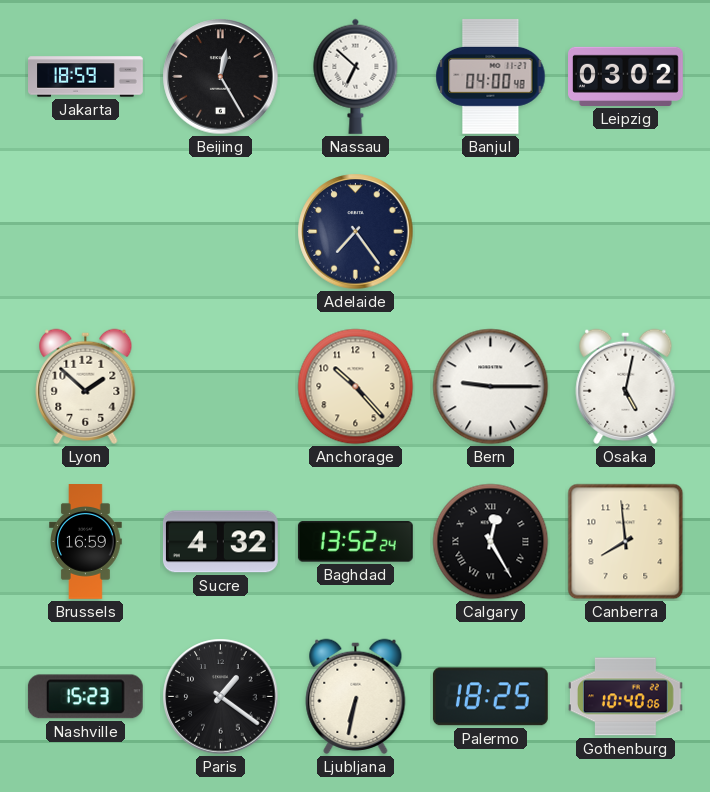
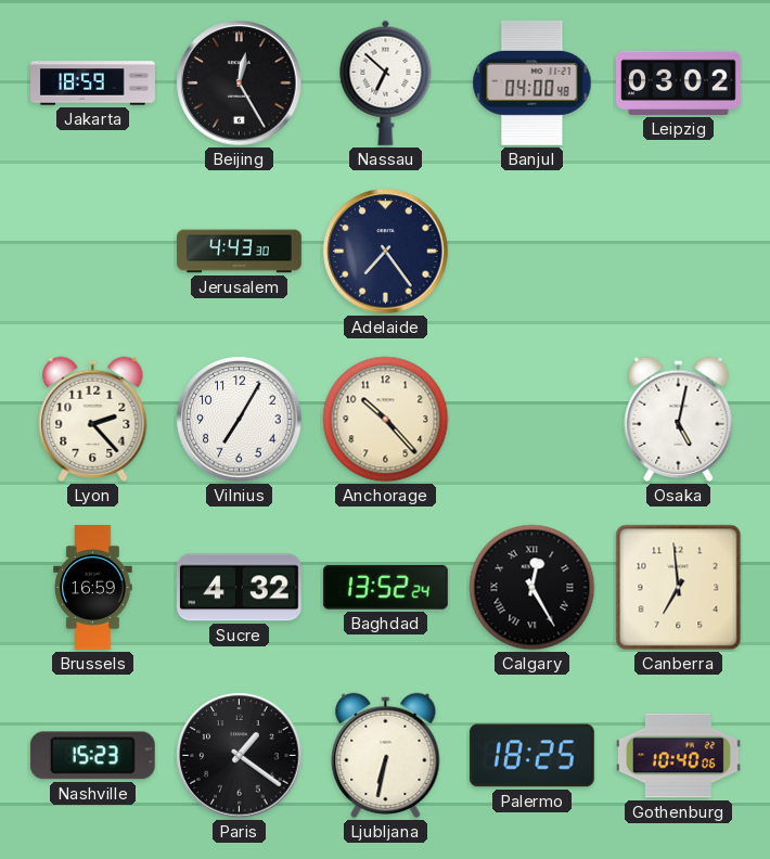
Jerusalem: none -> 4:43 (240, 252)
Lyon: 1:52 -> 2:23 (93, 419)
Vilnius: none -> 7:05 (240, 420)
Bern: 9:15 -> none (491, 387)
Canberra: 7:59 -> 6:59 (679, 588)
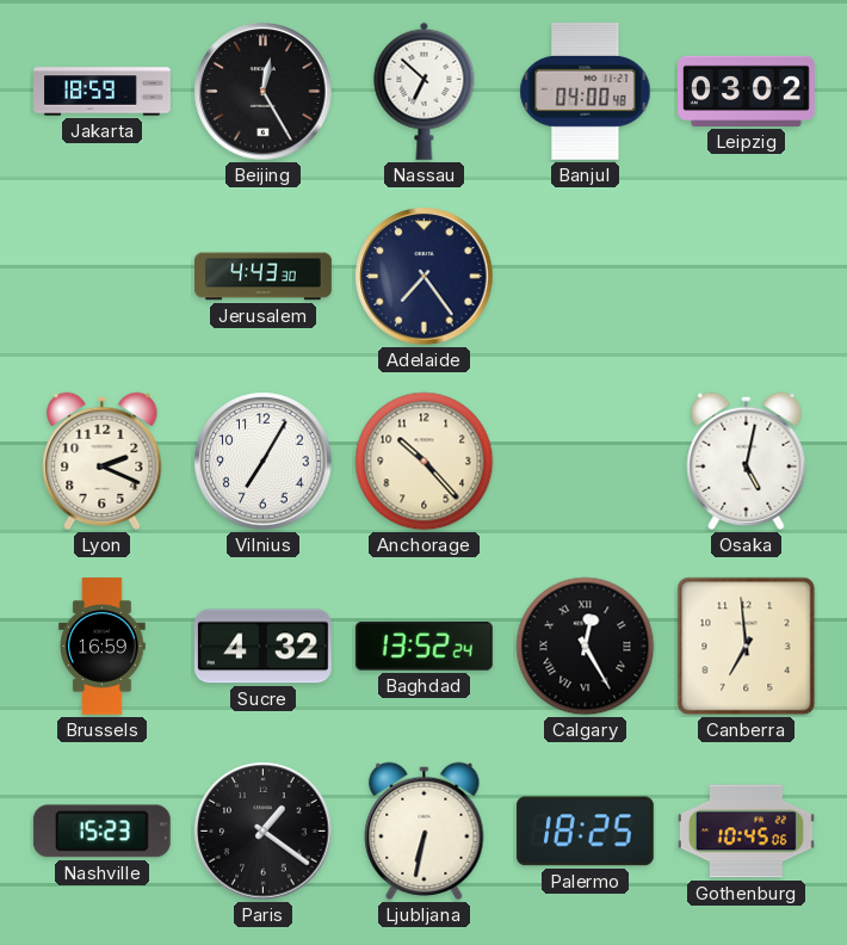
Lyon: 2:23 -> 2:19 (103, 461)
Gothenburg: 10:40 -> 10:45 (746, 832)
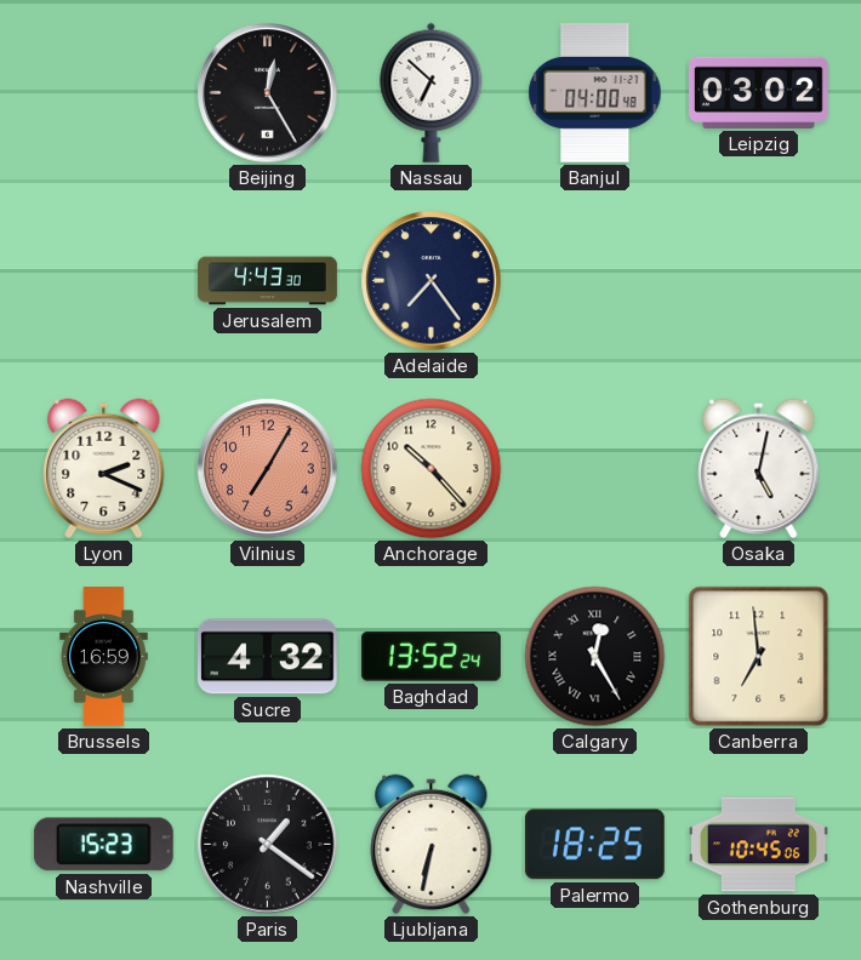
Jakarta: 18:59 -> none (103, 92)
Vilnius dial: white -> salmon (268, 469)
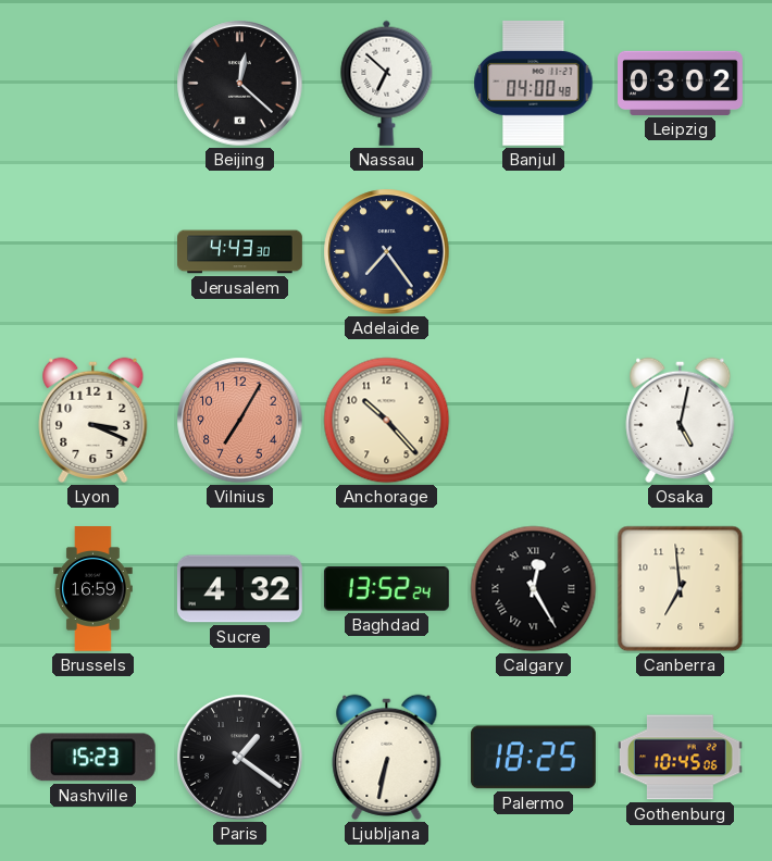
Beijing: 12:25 -> 12:22 (240, 84)
Lyon: 2:19 -> 3:19 (94, 420)
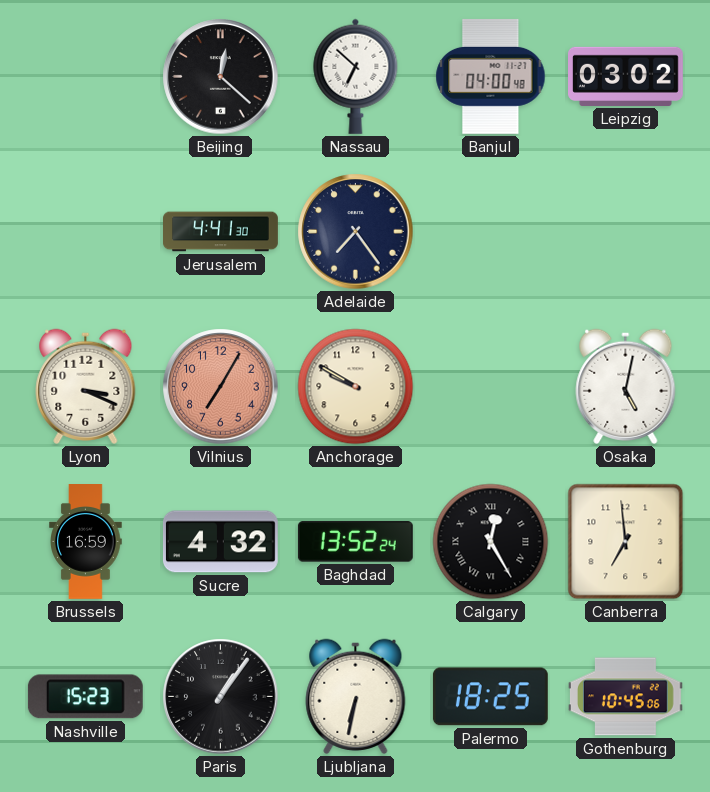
Jerusalem: 4:43 -> 4:41 (221, 232)
Anchorage: 10:23 -> 9:50 (356, 387)
Paris: 1:21 -> 1:06 (221, 697)
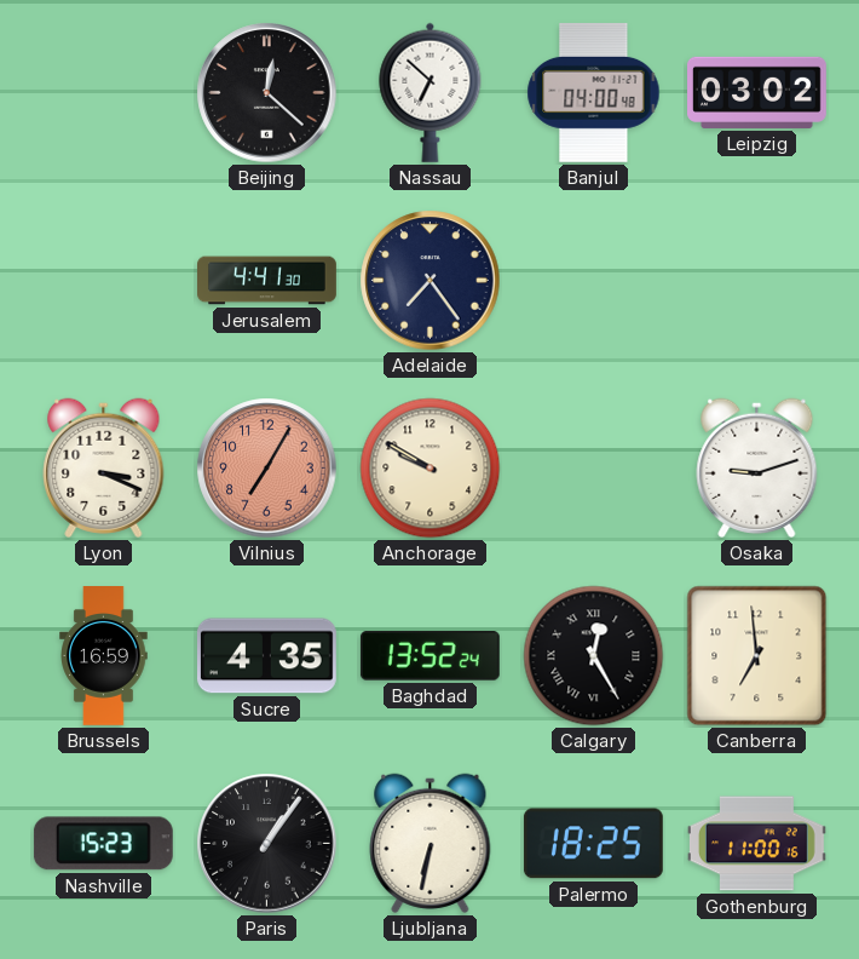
Osaka: 5:02 -> 9:12 (757, 467)
Sucre: 4:32 -> 4:35 (266, 656)
Gothenburg: 10:45 -> 11:00 (756, 844)
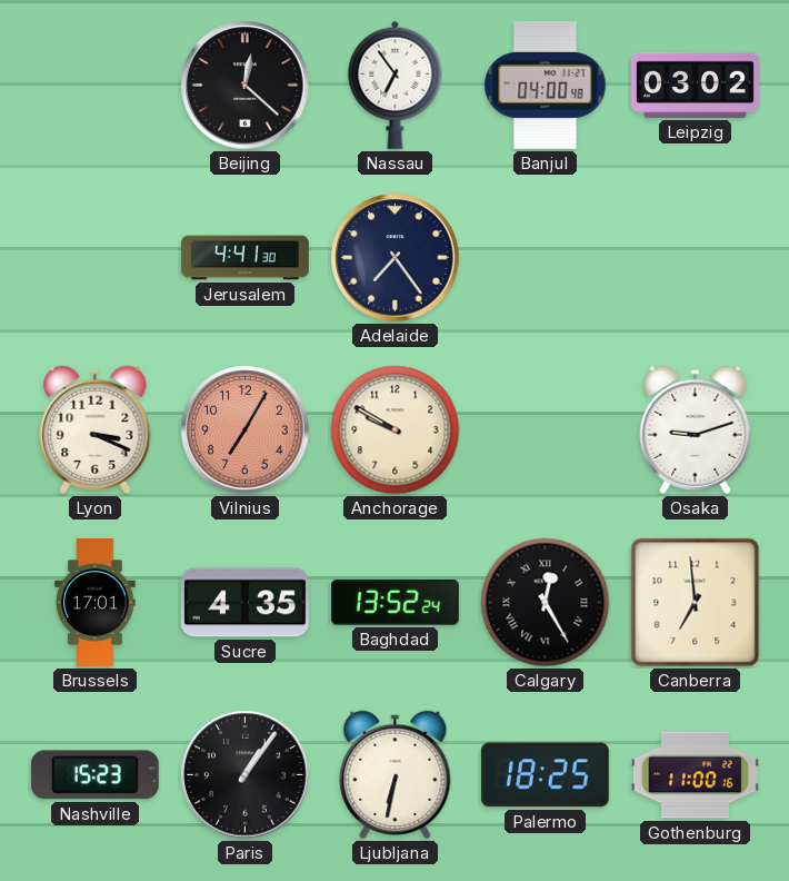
Nassau: 6:52 -> 6:54 (396, 85)
Brussels: 16:59 -> 17:01 (96, 603)
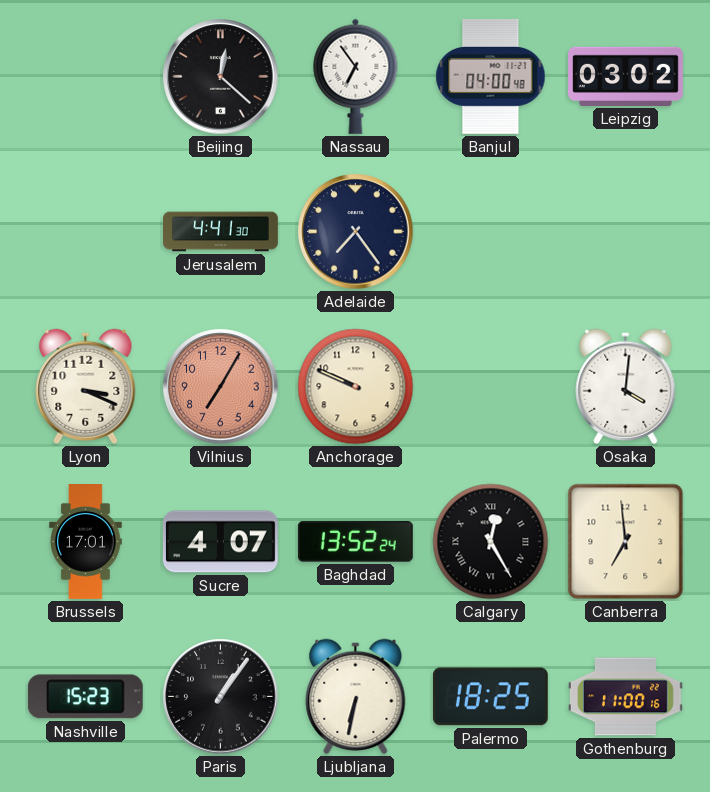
Anchorage: 9:50 -> 9:49 (356, 387)
Osaka: 9:12 -> 4:01 (626, 386)
Sucre: 4:35 -> 4:07 (220, 542)
